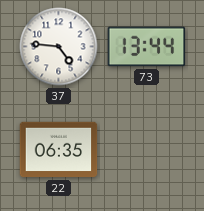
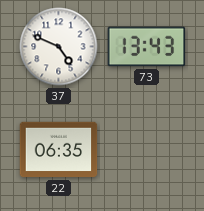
37: 4:46 -> 4:49 (59, 47)
73: 13:44 -> 13:43 (147, 47)
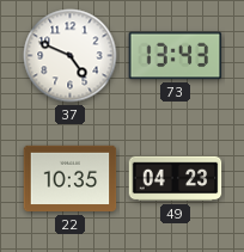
22: 06:35 -> 10:35 (71, 179)
49: none -> 04:23 (176, 179)
